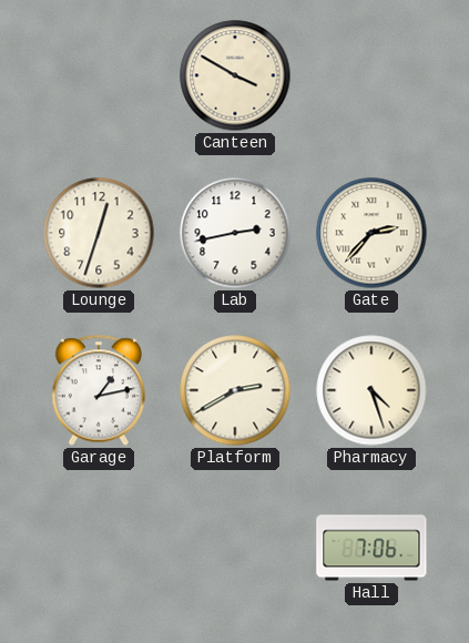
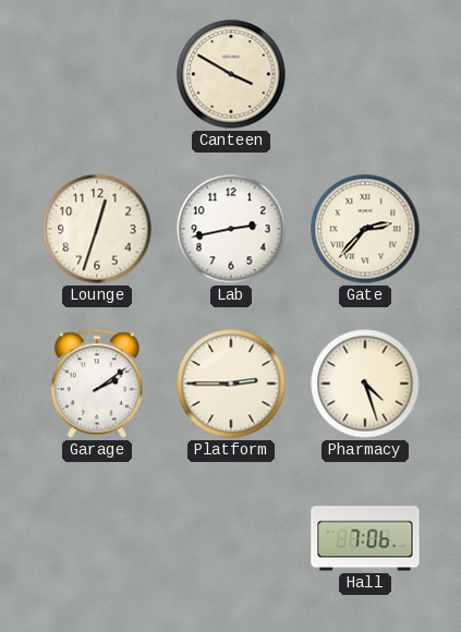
Garage: 1:13 -> 2:09 (97, 384)
Platform: 2:40 -> 2:45 (231, 384)
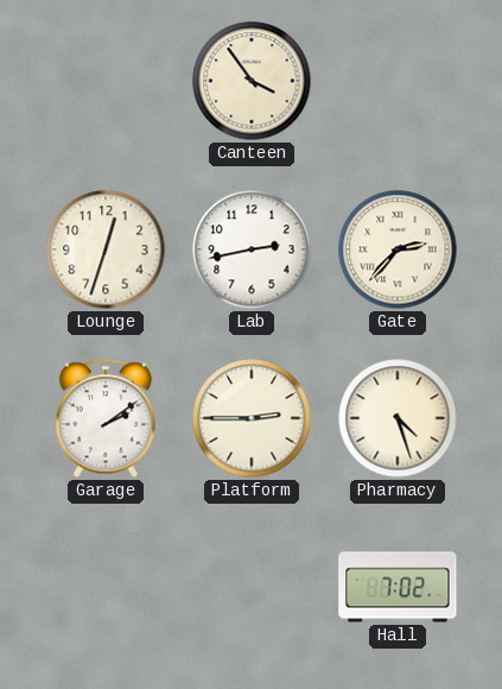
Canteen: 3:50 -> 3:54 (252, 81)
Hall: 7:06 -> 7:02 (398, 587)
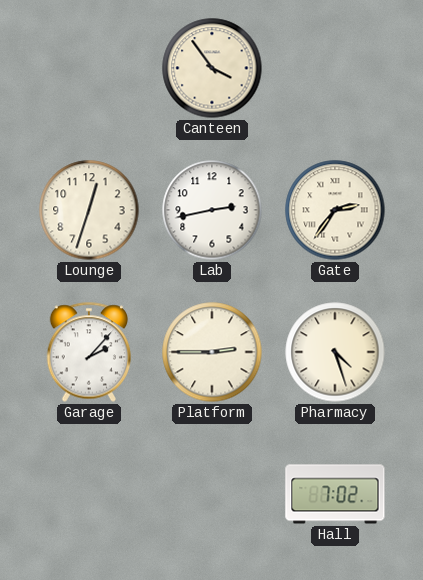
Gate: 2:37 -> 2:36 (335, 210)
Garage: 2:09 -> 2:07 (89, 352)
